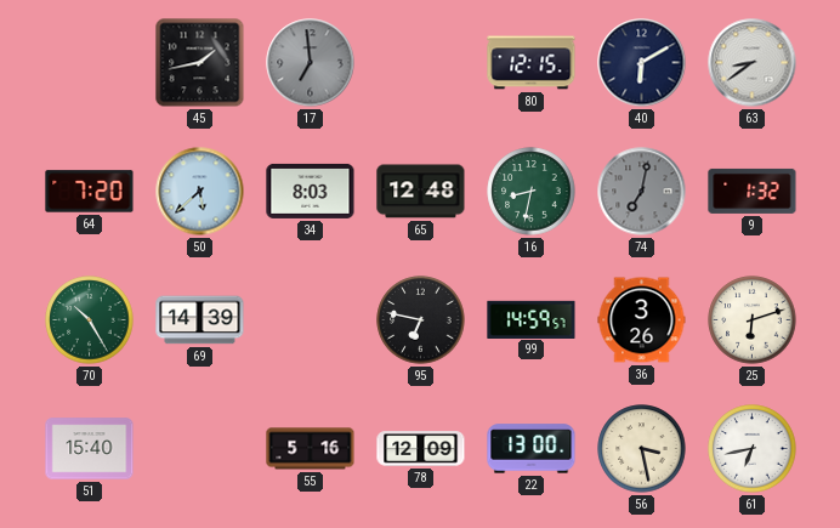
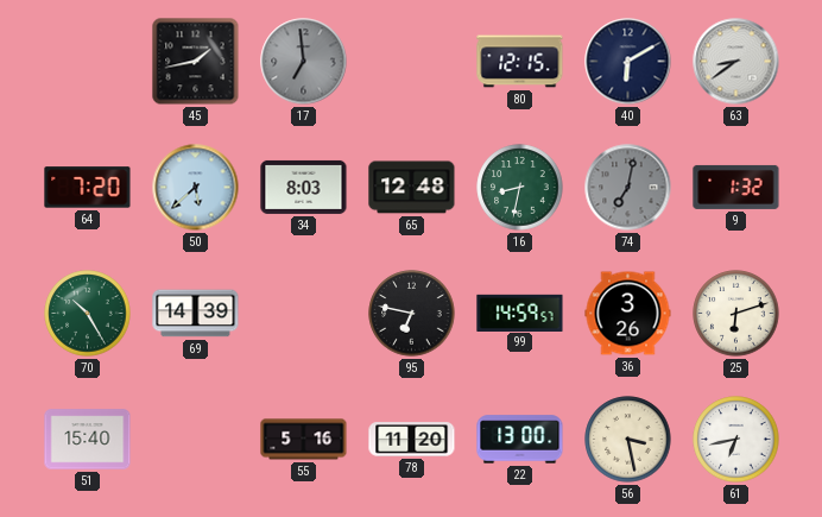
78: 12:09 -> 11:20 (412, 440)
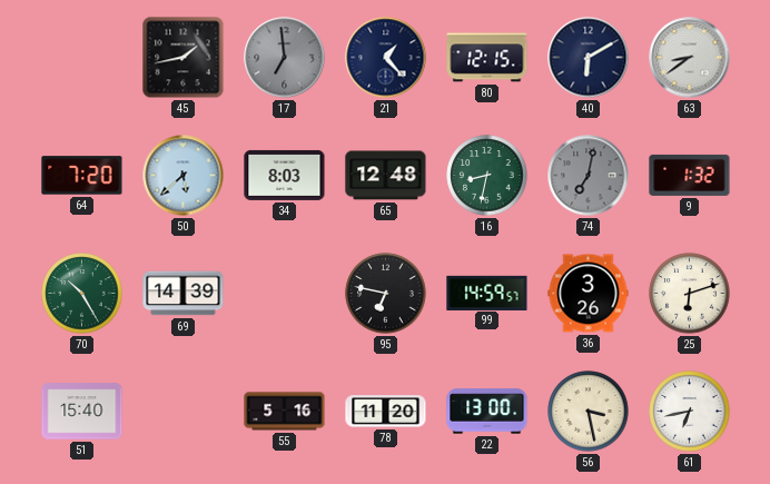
21: none -> 1:23 (386, 58)
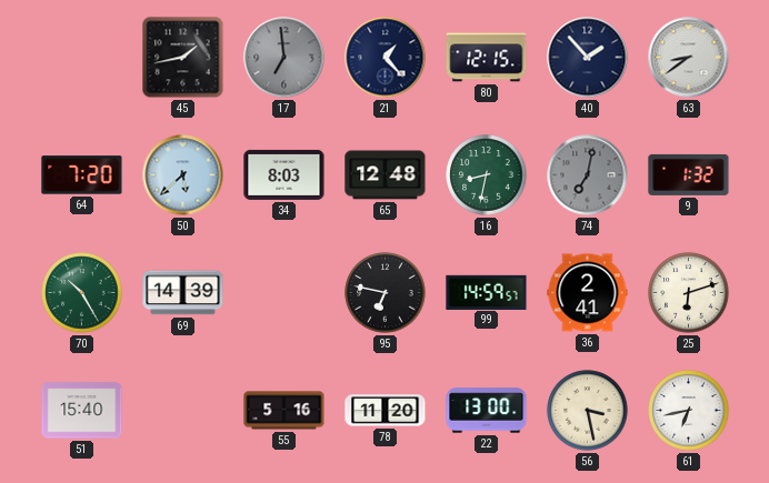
40: 6:10 -> 1:53 (588, 58)
36: 3:26 -> 2:41 (588, 293)
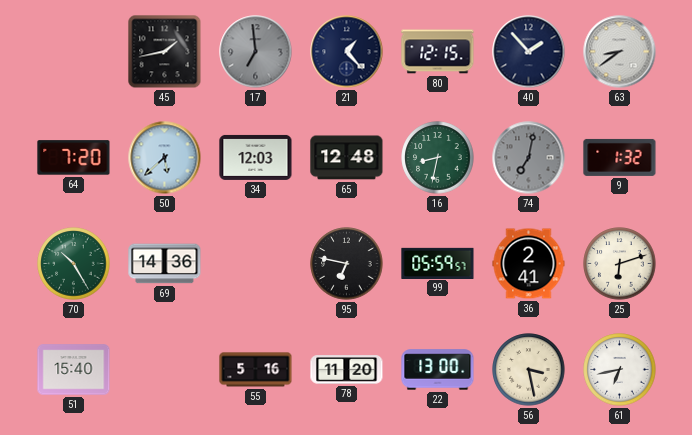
34: 8:03 -> 12:03 (256, 157)
69: 14:39 -> 14:36 (165, 264)
99: 14:59 -> 05:59 (438, 263)
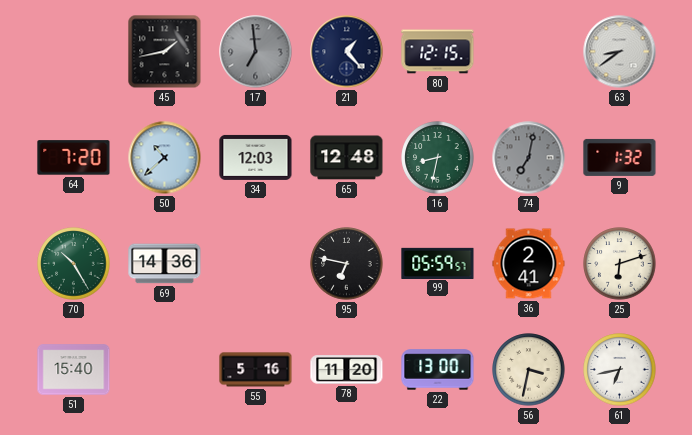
40: 1:53 -> none (529, 52)
50: 5:38 -> 10:38 (165, 158)
56: 3:28 -> 3:32 (529, 370)
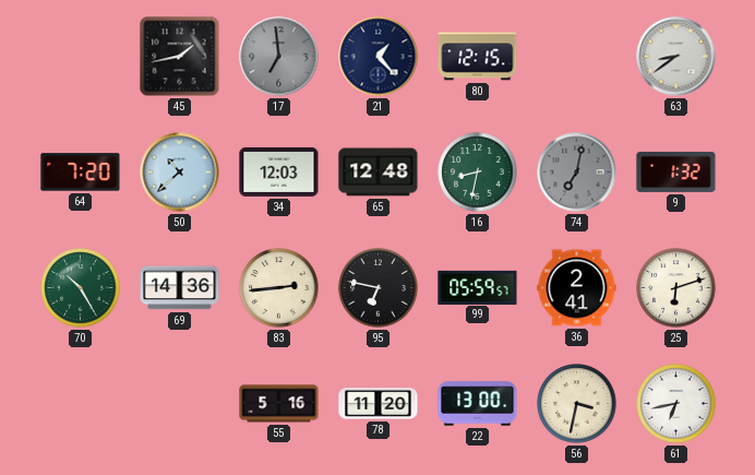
83: none -> 2:44 (279, 288)
51: 15:40 -> none (74, 370)
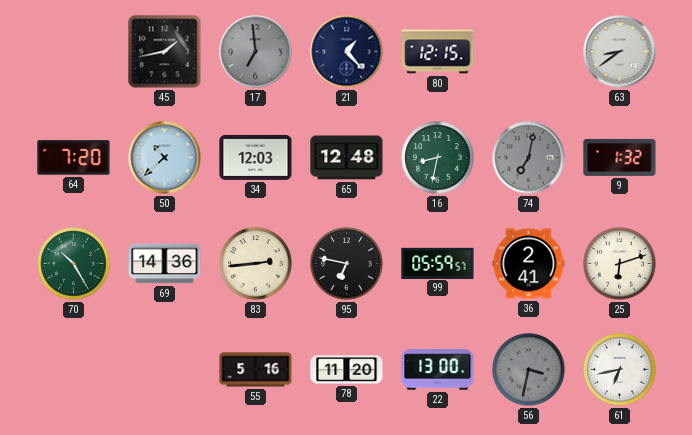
56 dial: cream -> grey (529, 370)
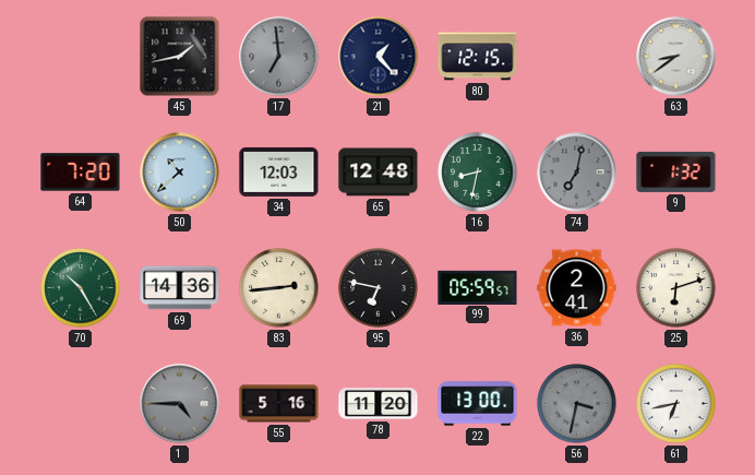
1: none -> 4:45 (180, 404)
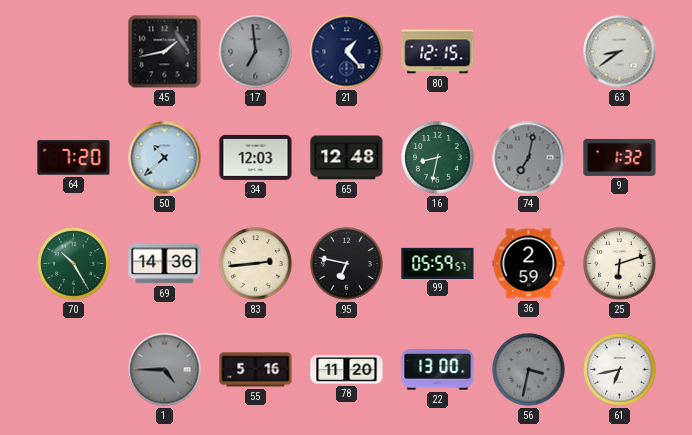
36: 2:41 -> 2:59 (529, 264)
